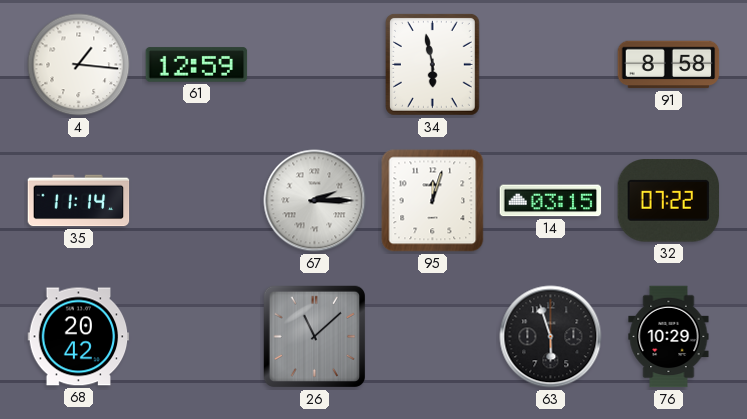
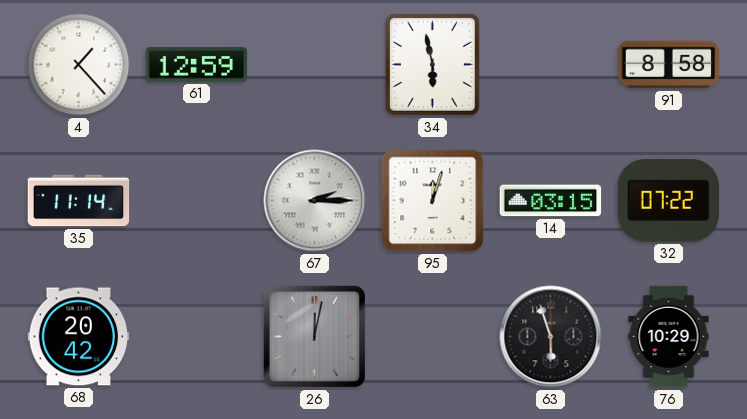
4: 1:16 -> 1:23 (79, 65)
26: 11:08 -> 12:02 (314, 336)
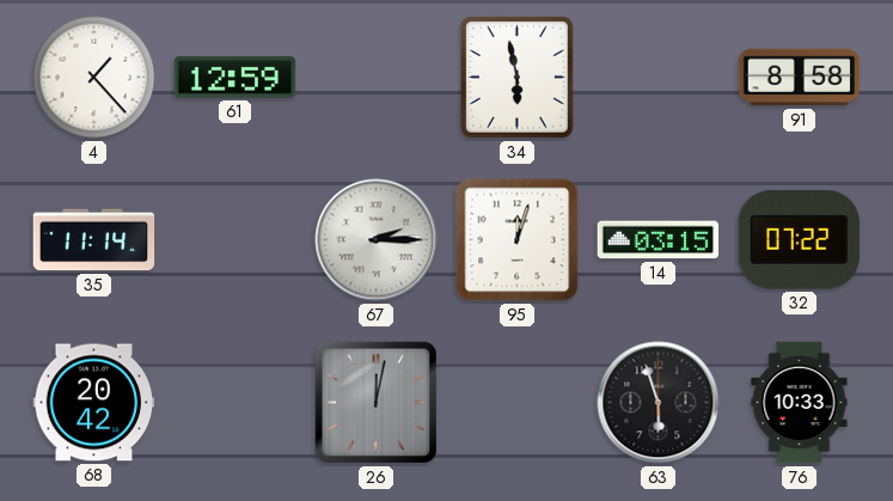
76: 10:29 -> 10:33 (800, 403)
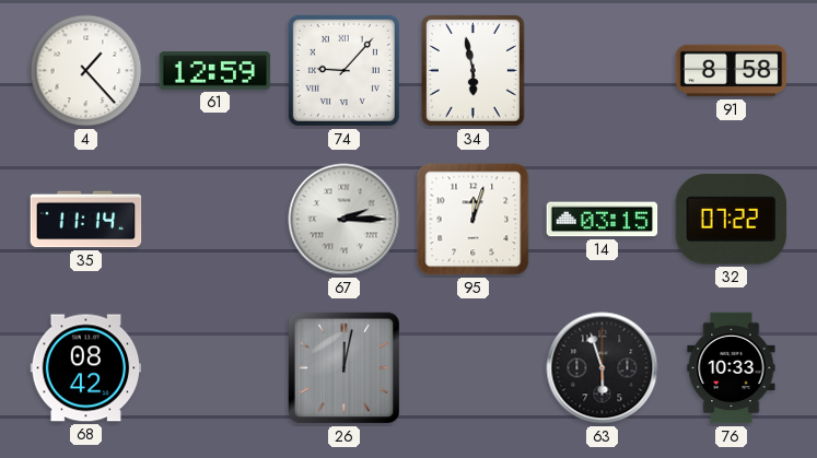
74: none -> 9:07 (343, 70)
68: 20:42 -> 08:42 (86, 368)
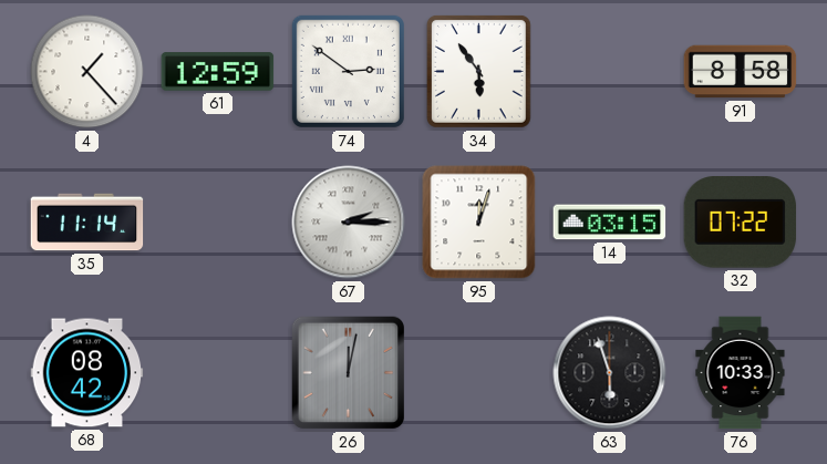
74: 9:07 -> 2:51 (348, 71)
34: 5:58 -> 5:54 (478, 72)
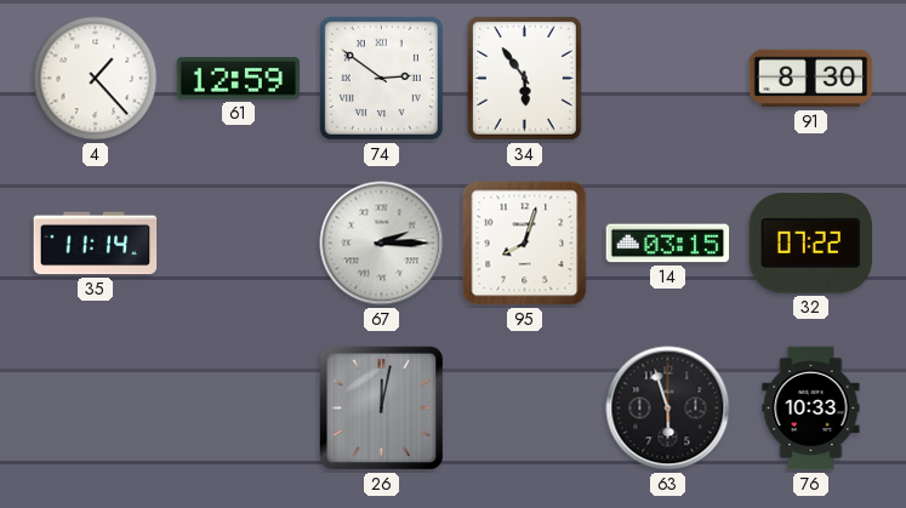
91: 8:58 -> 8:30 (811, 79)
95: 12:03 -> 8:03 (525, 244)
68: 08:42 -> none (87, 373)
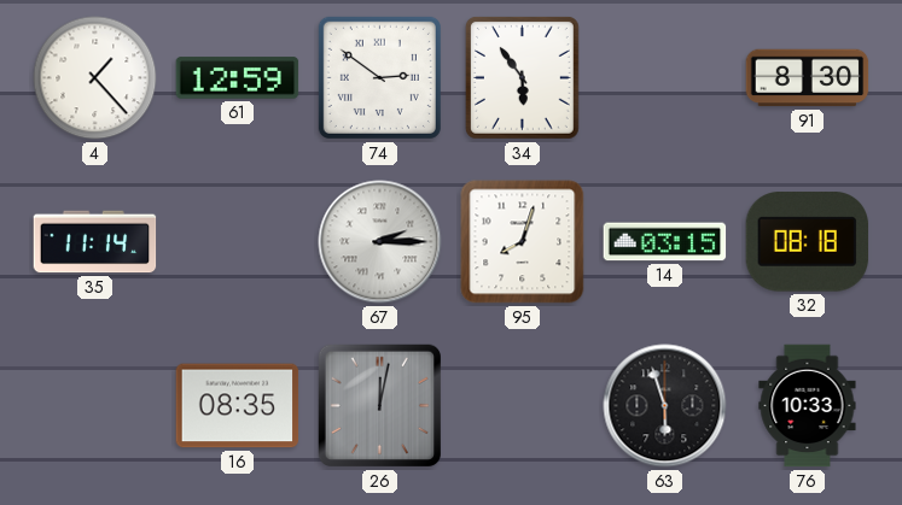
32: 07:22 -> 08:18 (808, 242)
16: none -> 08:35 (238, 406)
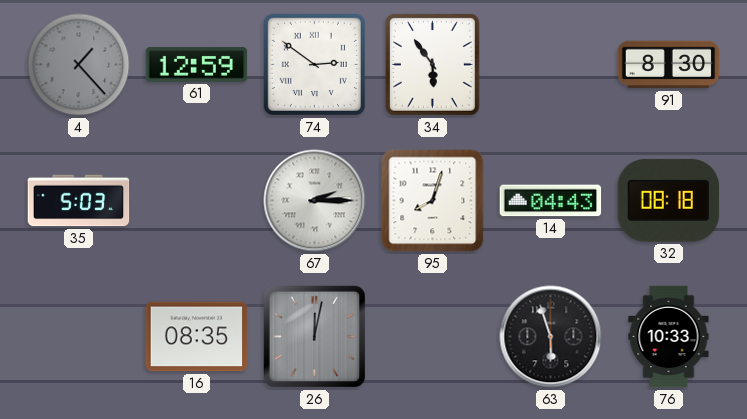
4 dial: white -> grey (79, 65)
35: 11:14 -> 5:03 (79, 201)
14: 03:15 -> 04:43 (551, 201)
